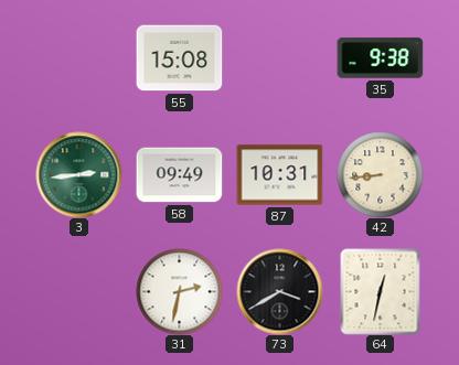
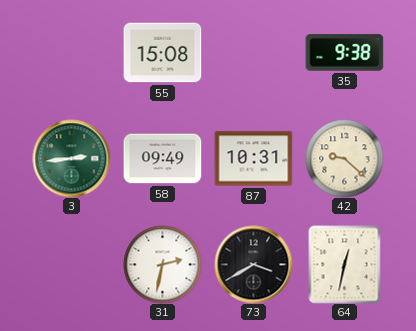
42: 8:44 -> 9:22 (344, 158)
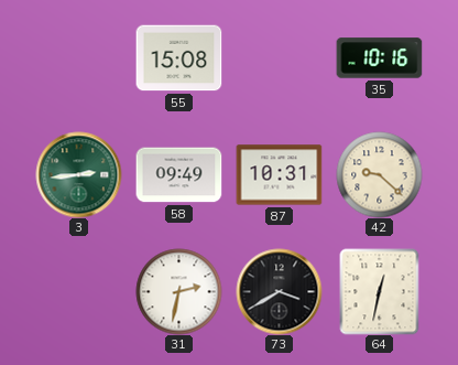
35: 9:38 -> 10:16 (379, 58)
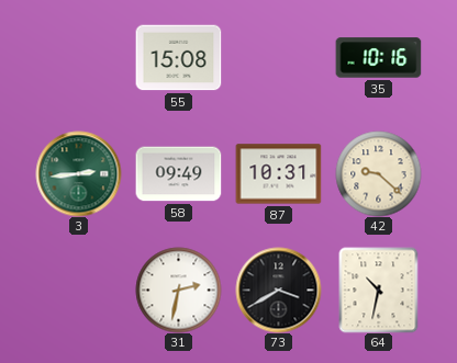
64: 12:32 -> 10:32 (379, 290)
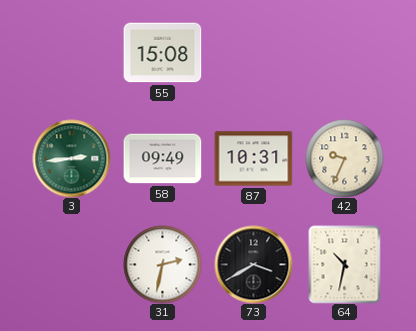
35: 10:16 -> none (378, 58)
42: 9:22 -> 9:34 (344, 158)
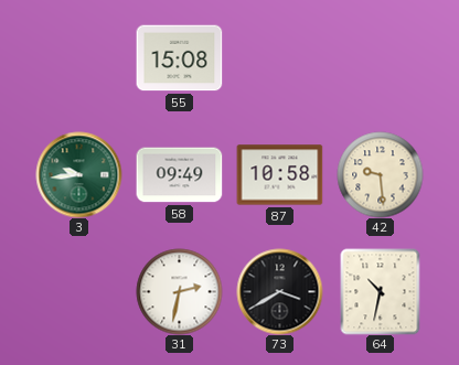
3: 2:44 -> 9:44 (78, 174)
87: 10:31 -> 10:58 (279, 175)
42: 9:34 -> 9:29 (380, 174)
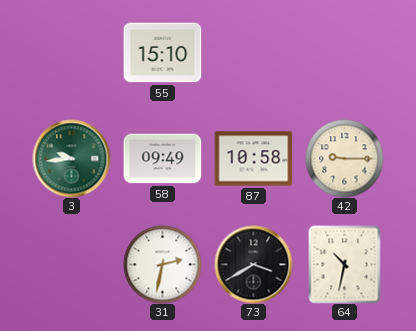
55: 15:08 -> 15:10 (162, 53)
42: 9:29 -> 9:15 (344, 158)
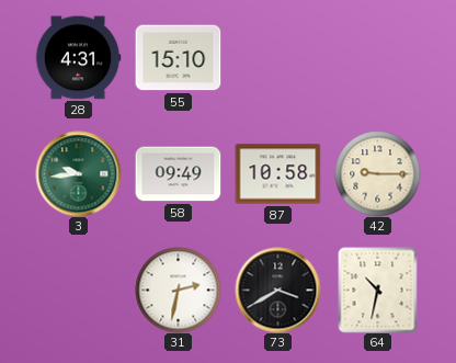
28: none -> 4:31 (78, 58)
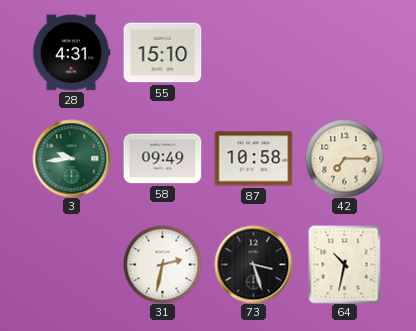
42: 9:15 -> 7:15 (344, 158)
73: 3:40 -> 3:27 (253, 264)
